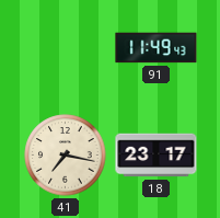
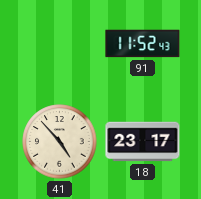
91: 11:49 -> 11:52 (143, 44)
41: 7:17 -> 4:53 (60, 142)
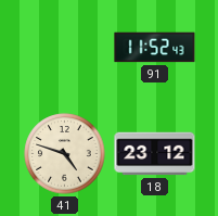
41: 4:53 -> 4:48 (65, 154)
18: 23:17 -> 23:12 (155, 154)
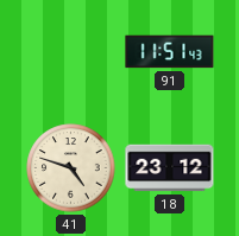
91: 11:52 -> 11:51 (170, 52)
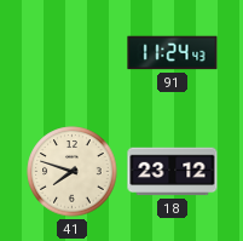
91: 11:51 -> 11:24 (173, 53)
41: 4:48 -> 7:48 (73, 172)
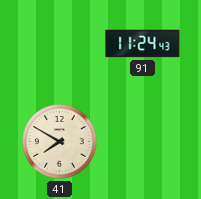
41: 7:48 -> 7:50 (60, 142)
18: 23:12 -> none (173, 172)
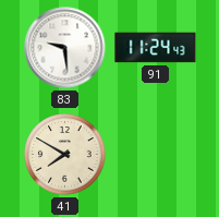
83: none -> 9:29 (65, 48)
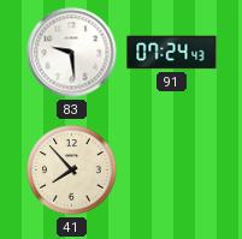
91: 11:24 -> 07:24 (172, 53)
41: 7:50 -> 7:53 (72, 171)
